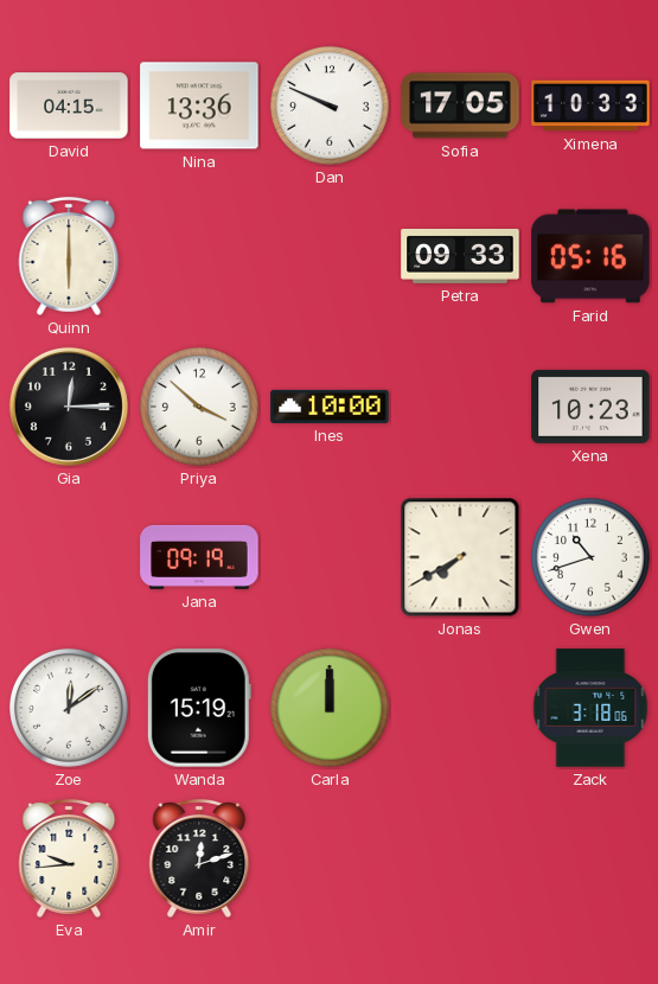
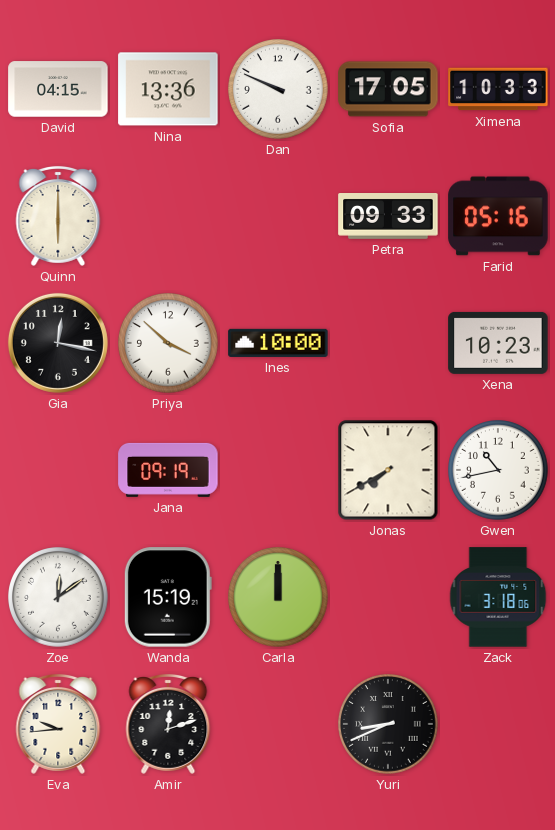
Gia: 12:15 -> 12:17 (58, 343)
Gwen: 10:42 -> 10:43 (498, 470)
Yuri: none -> 8:41 (388, 724)
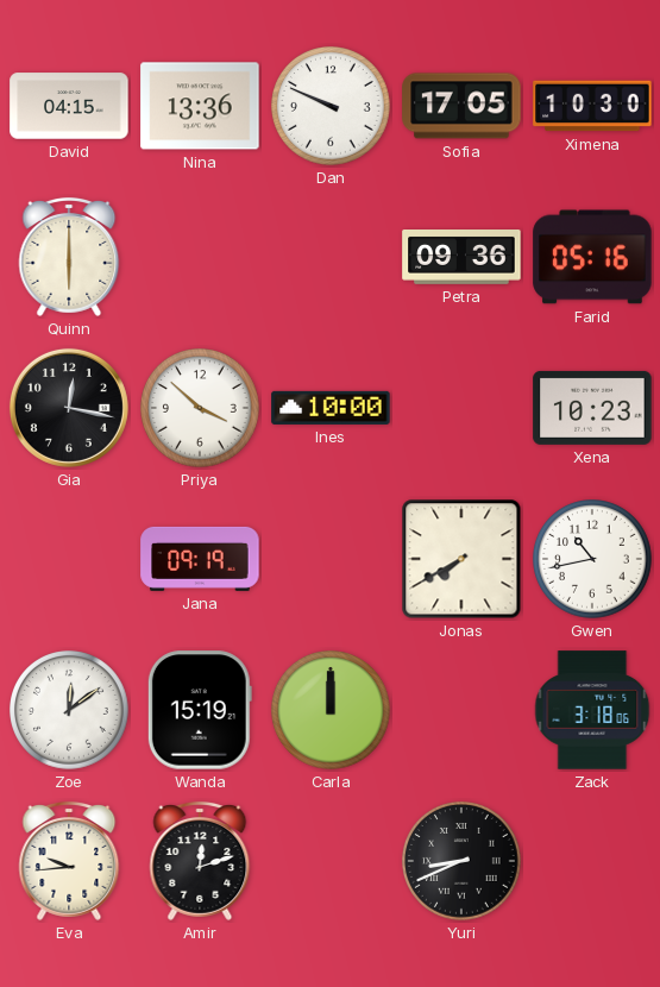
Ximena: 10:33 -> 10:30 (592, 106)
Petra: 09:33 -> 09:36 (461, 258)
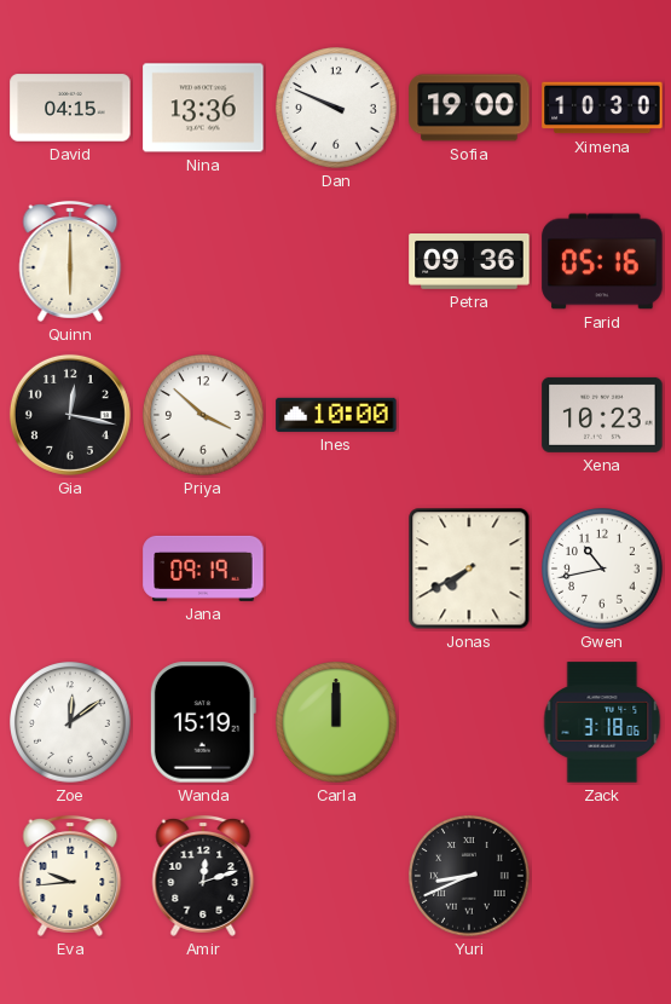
Sofia: 17:05 -> 19:00 (469, 108)
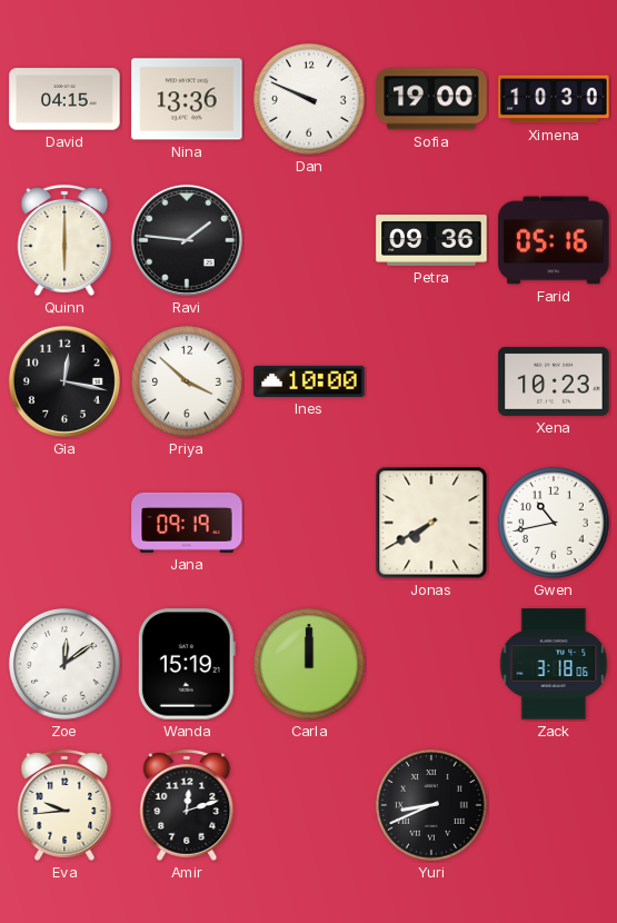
Ravi: none -> 1:46 (187, 240)
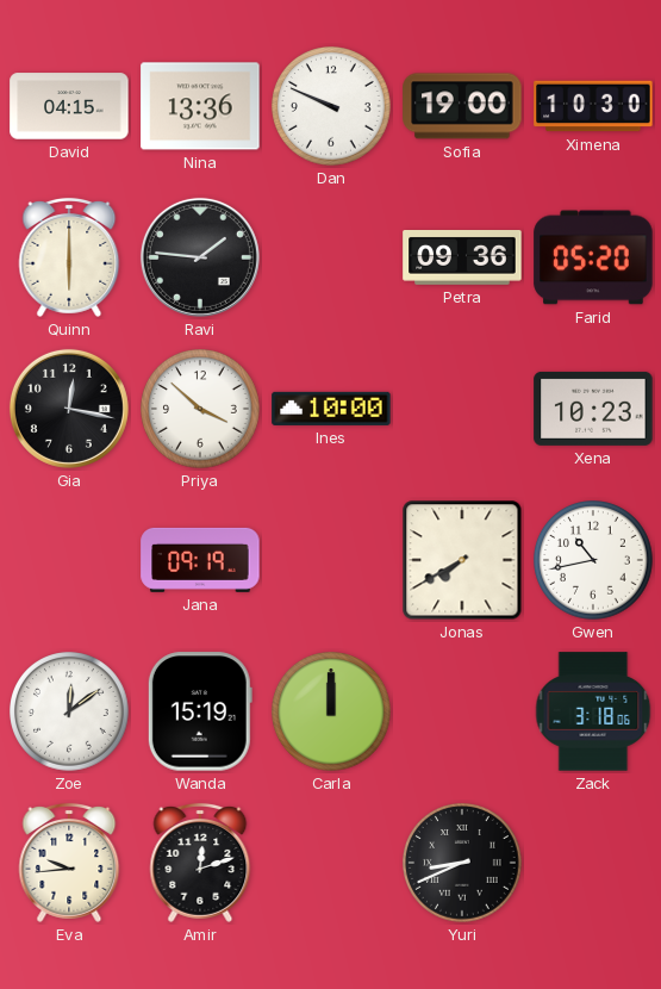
Farid: 05:16 -> 05:20 (593, 257)
